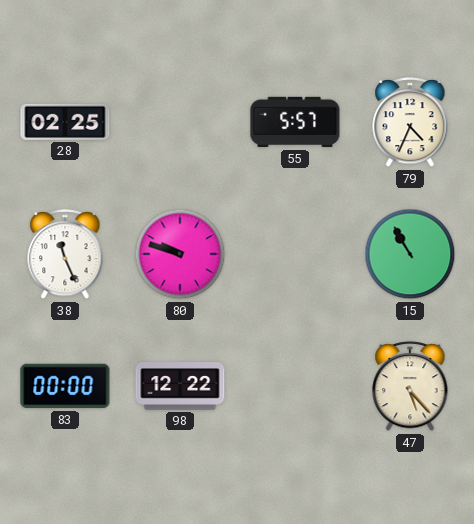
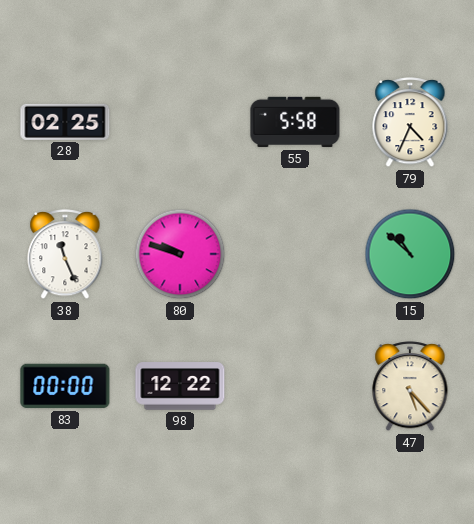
55: 5:57 -> 5:58 (295, 122)
15: 10:55 -> 10:52 (410, 254)
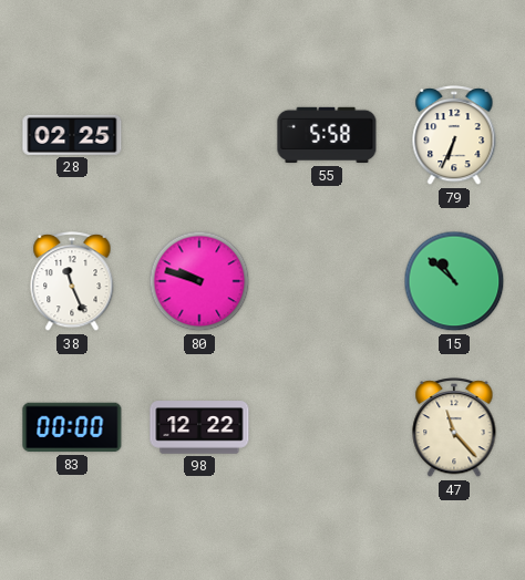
79: 4:34 -> 6:34 (454, 136)
47: 5:23 -> 11:23 (454, 428)
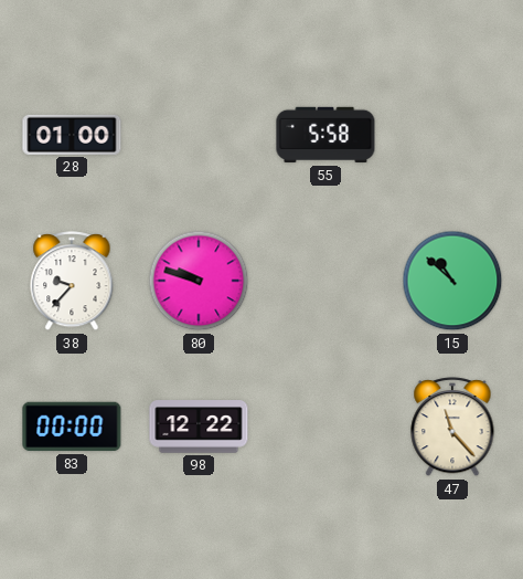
28: 02:25 -> 01:00 (72, 135)
79: 6:34 -> none (454, 136)
38: 11:26 -> 9:37 (72, 282)
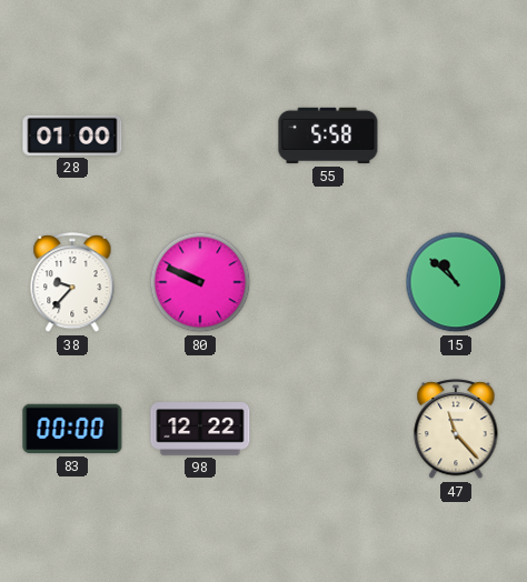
80: 9:48 -> 9:49 (200, 282)
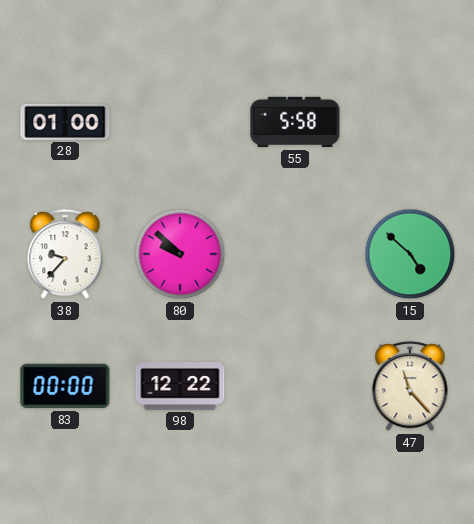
80: 9:49 -> 9:52 (180, 254)
15: 10:52 -> 4:52 (410, 254)
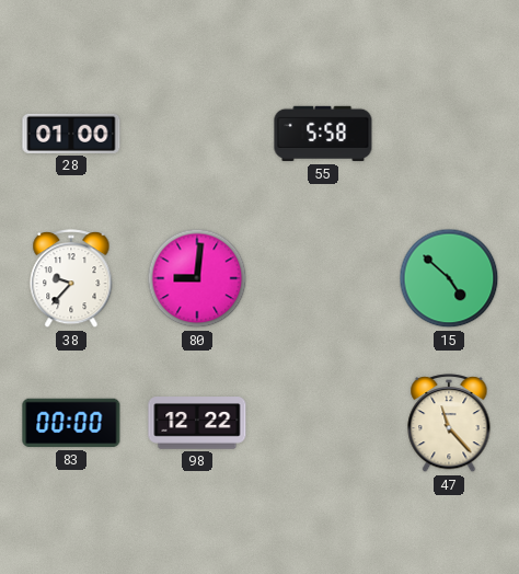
80: 9:52 -> 9:01 (197, 278)
